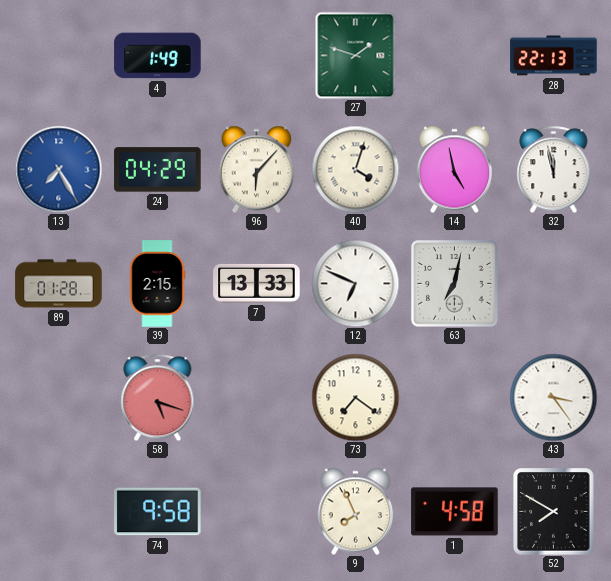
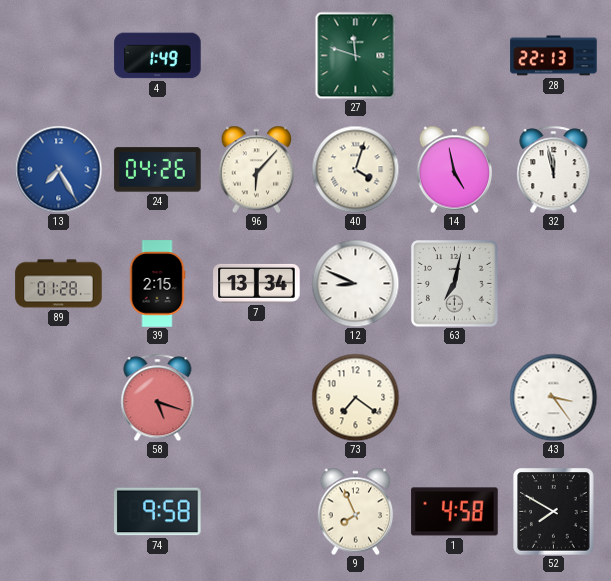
27: 1:48 -> 11:48 (356, 55)
24: 04:29 -> 04:26 (158, 170)
7: 13:33 -> 13:34 (257, 283)
12: 6:49 -> 8:49 (355, 283)
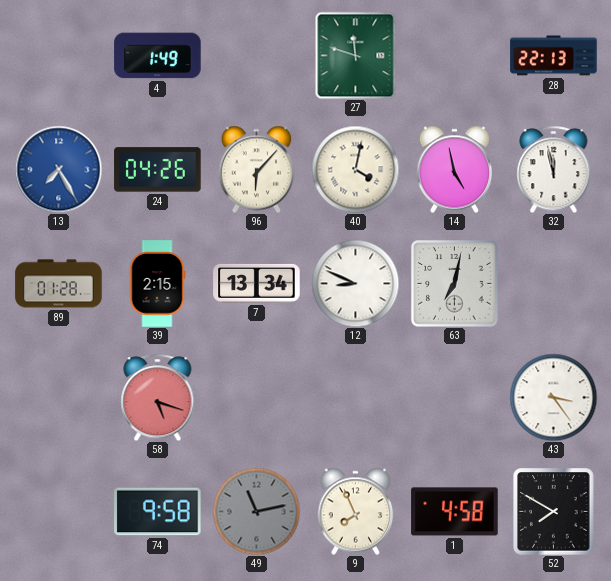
40: 4:03 -> 4:02 (355, 169)
73: 7:21 -> none (355, 397)
49: none -> 11:13 (256, 511)
